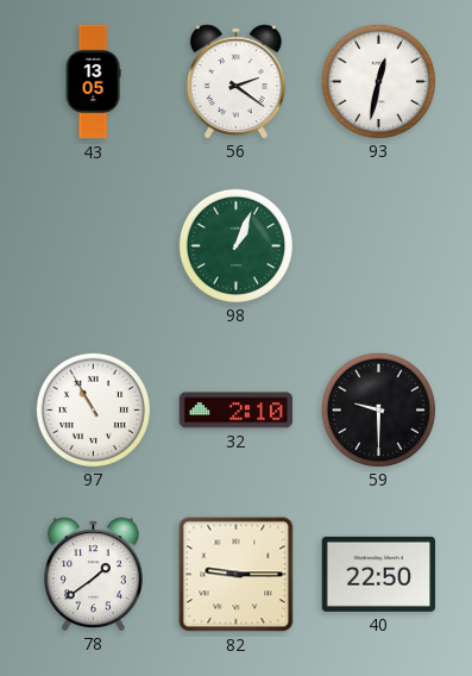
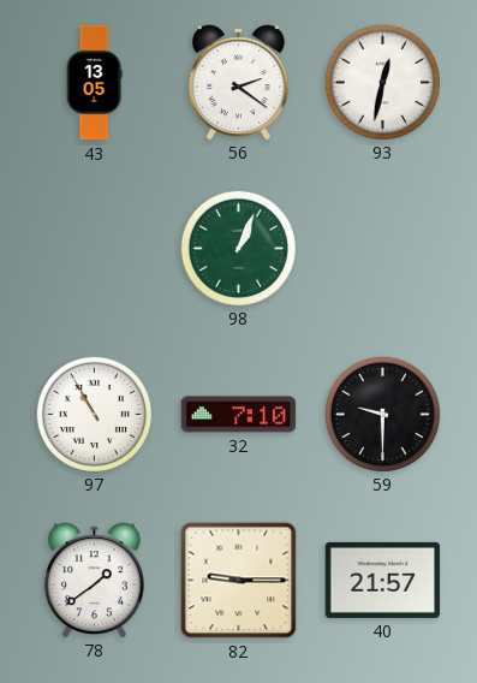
32: 2:10 -> 7:10 (239, 415)
40: 22:50 -> 21:57 (383, 580)
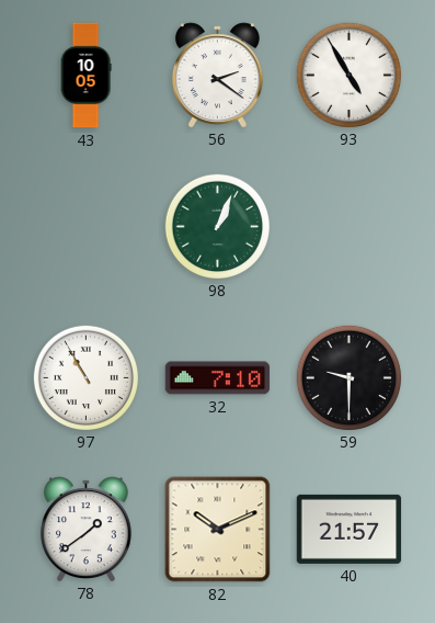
43: 13:05 -> 10:05 (85, 76)
93: 12:32 -> 4:55 (348, 75)
82: 9:15 -> 10:11 (218, 530)
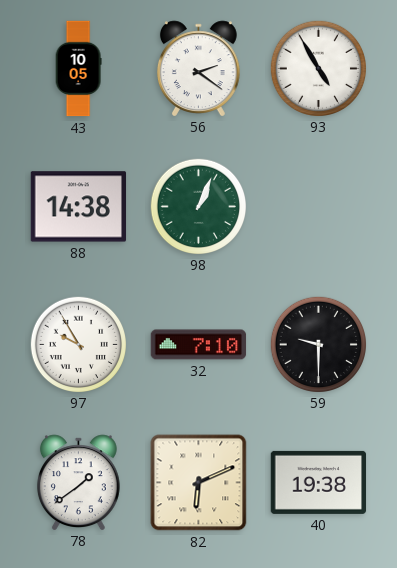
88: none -> 14:38 (79, 207)
97: 10:55 -> 9:55 (78, 344)
82: 10:11 -> 6:11 (199, 483)
40: 21:57 -> 19:38 (319, 482)
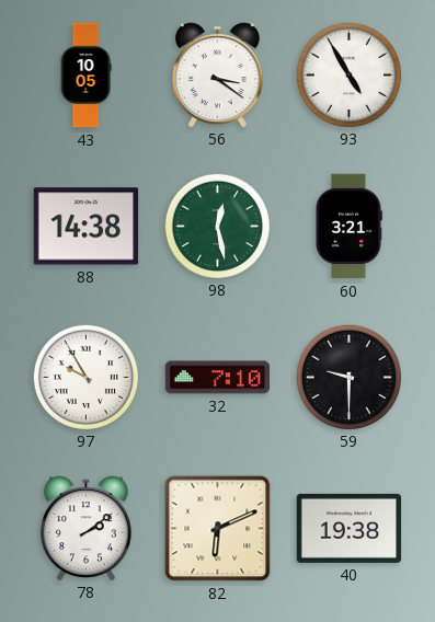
56: 2:21 -> 3:21 (217, 74)
98: 1:04 -> 12:28 (217, 226)
60: none -> 3:21 (348, 227)
78: 1:39 -> 2:09 (85, 528)
